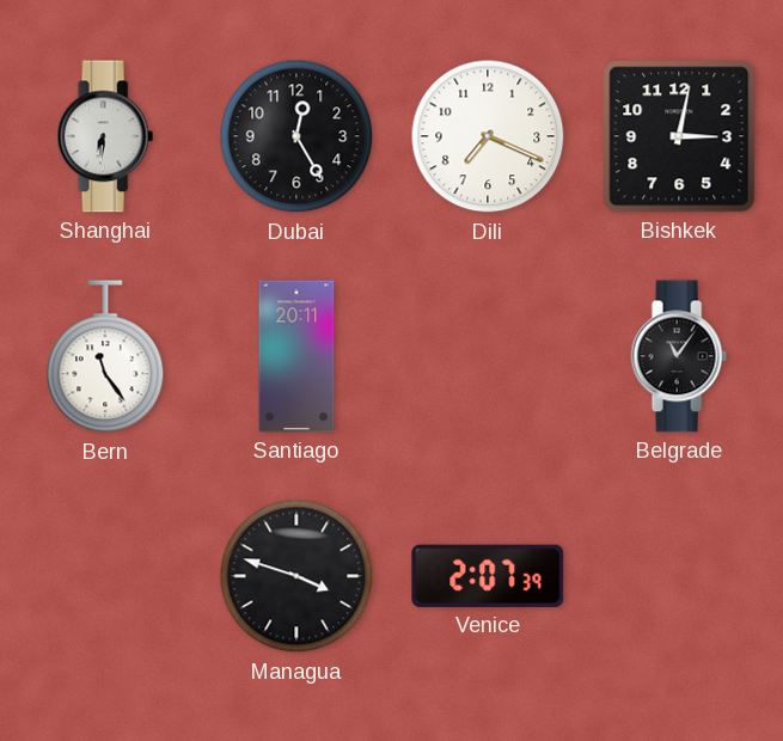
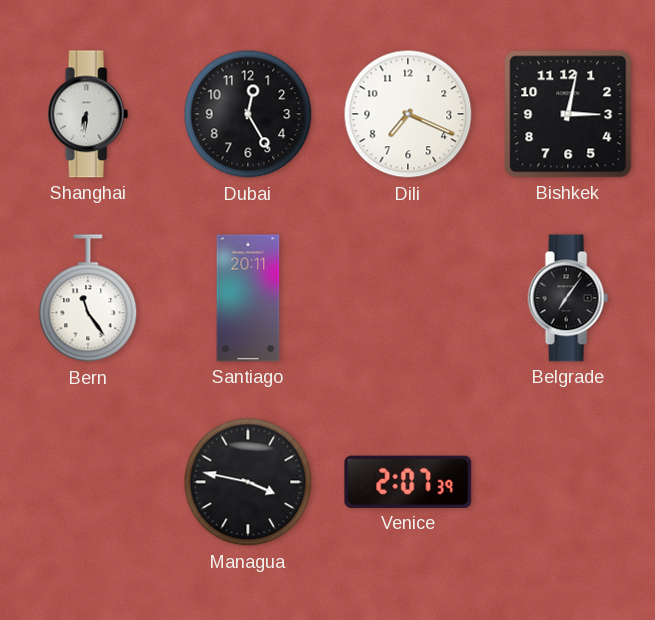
Belgrade: 11:06 -> 7:06 (568, 298)
Managua: 3:48 -> 3:47 (248, 482)
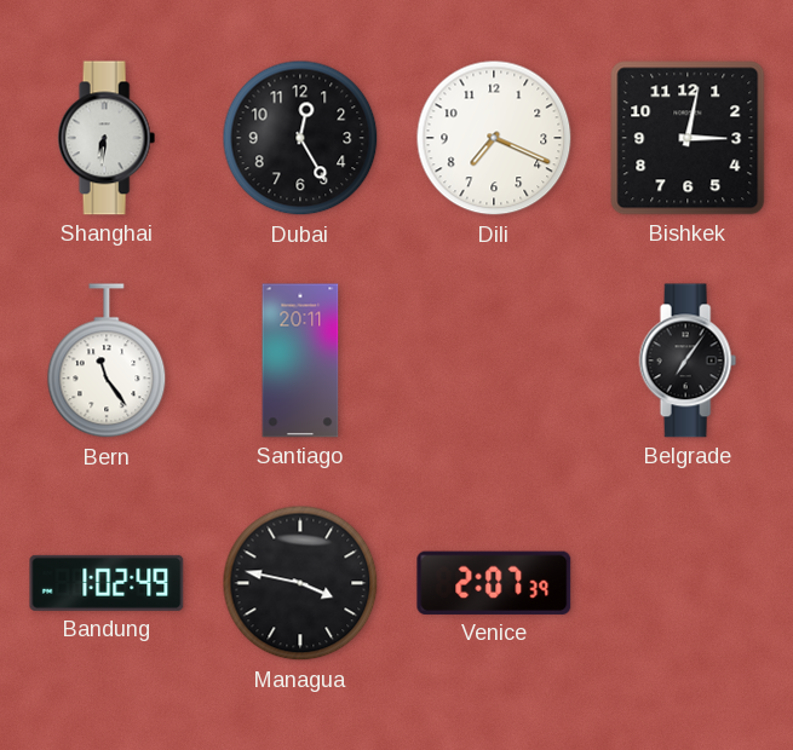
Bandung: none -> 1:02 (107, 583)
